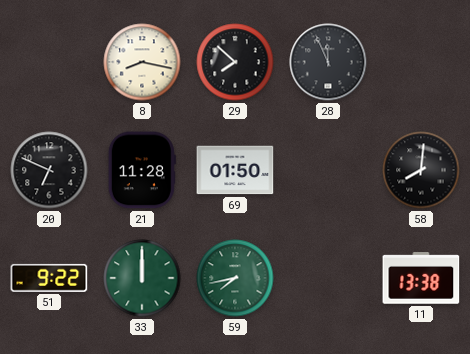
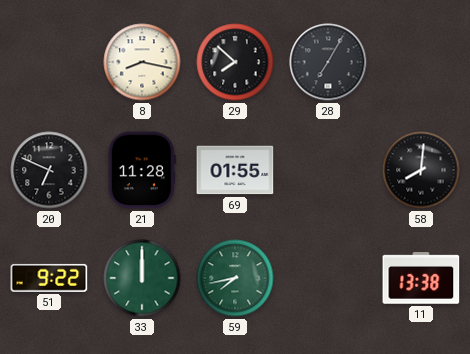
28: 11:56 -> 7:05 (328, 62)
69: 01:50 -> 01:55 (235, 170)
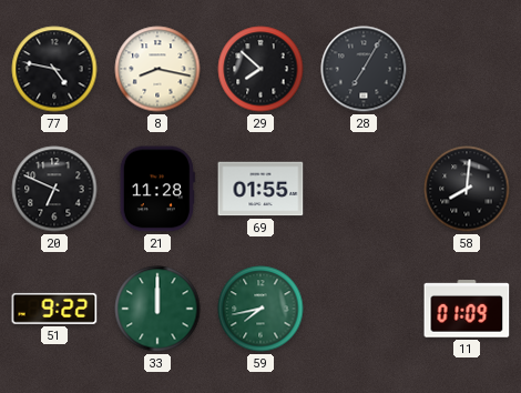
77: none -> 4:47 (54, 69)
11: 13:38 -> 01:09 (467, 309)
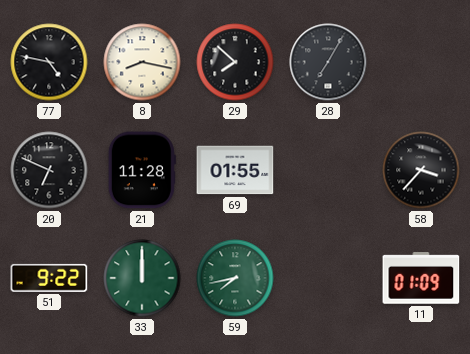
58: 8:01 -> 3:37 (421, 170)
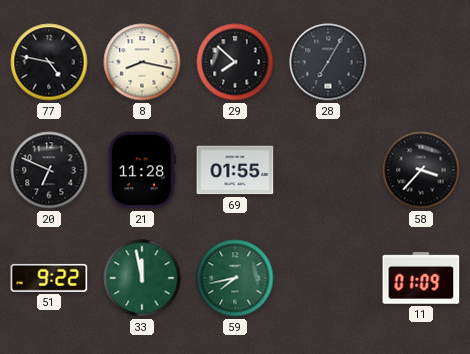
33: 12:00 -> 11:58 (142, 278)
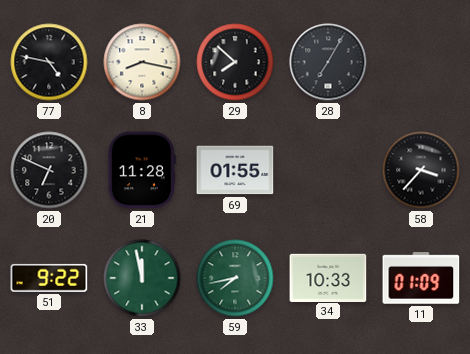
34: none -> 10:33 (328, 277)
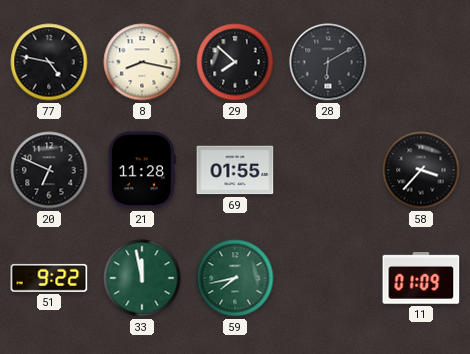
28: 7:05 -> 6:10 (328, 62)
34: 10:33 -> none (328, 277)
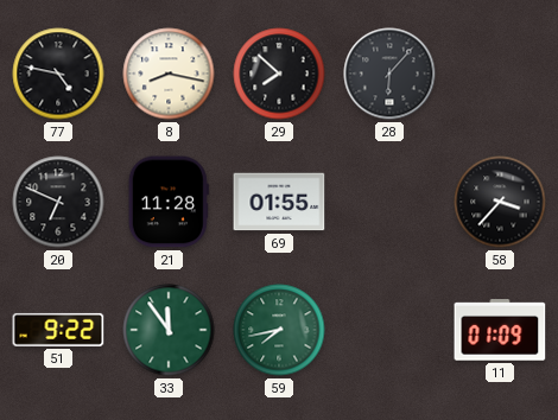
28: 6:10 -> 6:07 (389, 74)
33: 11:58 -> 11:54 (169, 330)
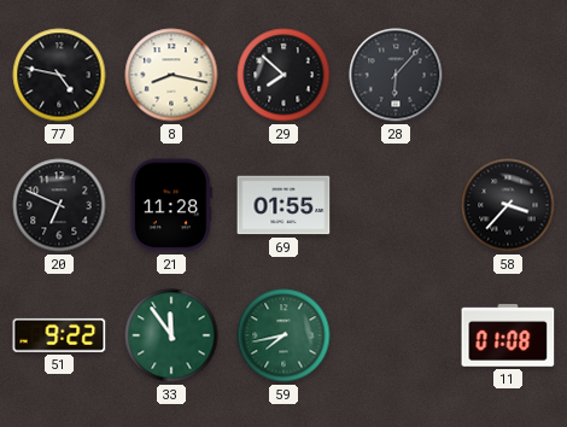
11: 01:09 -> 01:08 (508, 335)
